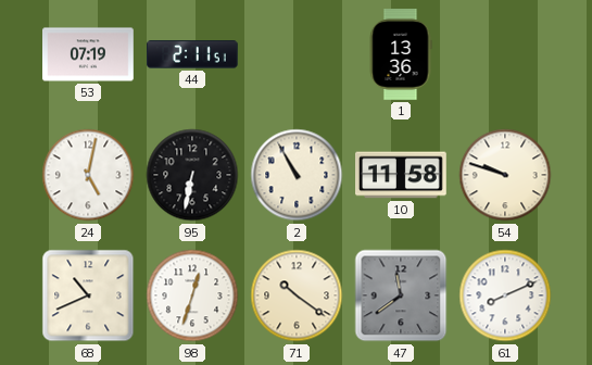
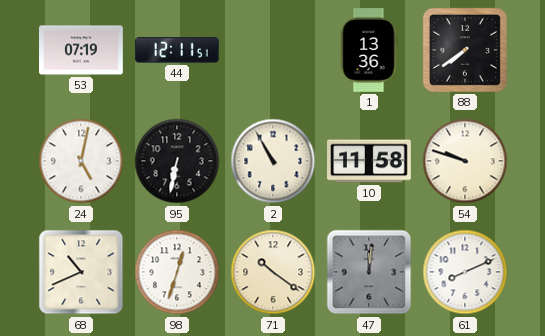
44: 2:11 -> 12:11 (178, 50)
88: none -> 7:39 (465, 50)
47: 11:39 -> 12:01 (369, 272)
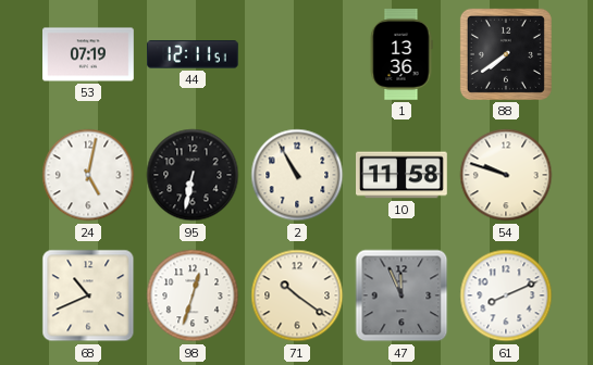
47: 12:01 -> 11:56 (401, 295)
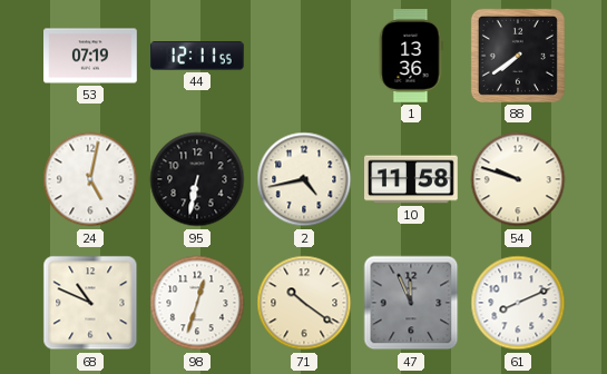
44: 12:11:51 -> 12:11:55 (198, 56)
2: 10:55 -> 4:43 (304, 179)
68: 10:41 -> 10:49 (90, 303)
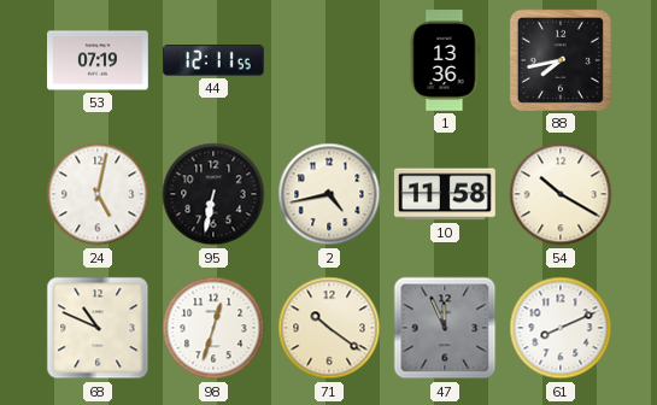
88: 7:39 -> 7:43 (561, 60)
54: 9:48 -> 10:20 (561, 194)
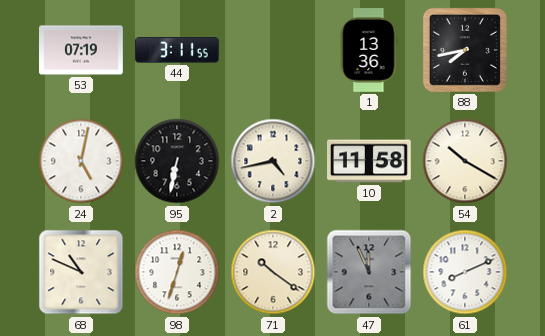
44: 12:11 -> 3:11 (178, 50)
